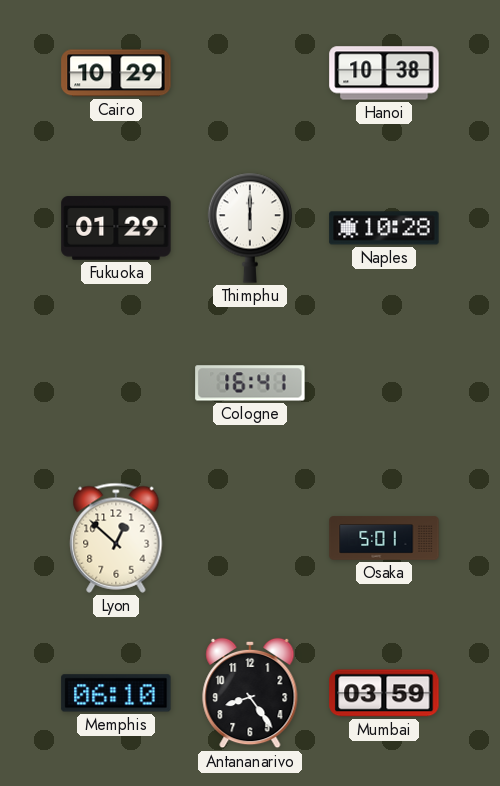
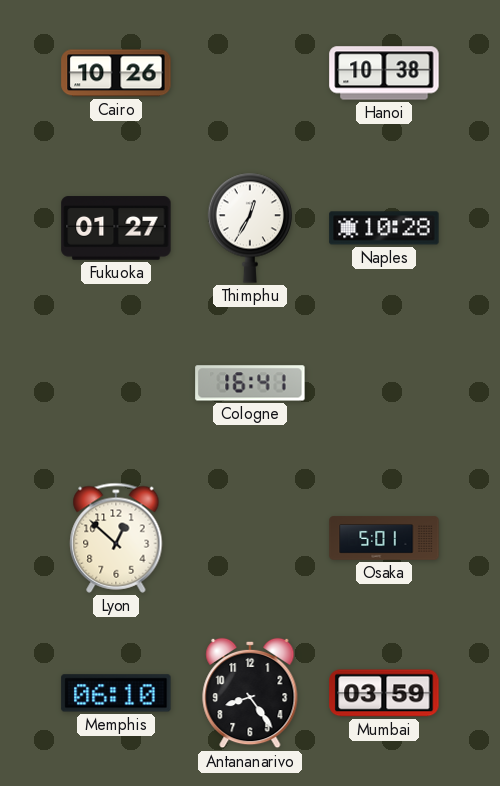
Cairo: 10:29 -> 10:26 (116, 73)
Fukuoka: 01:29 -> 01:27 (116, 228)
Thimphu: 6:00 -> 12:35 (249, 228)
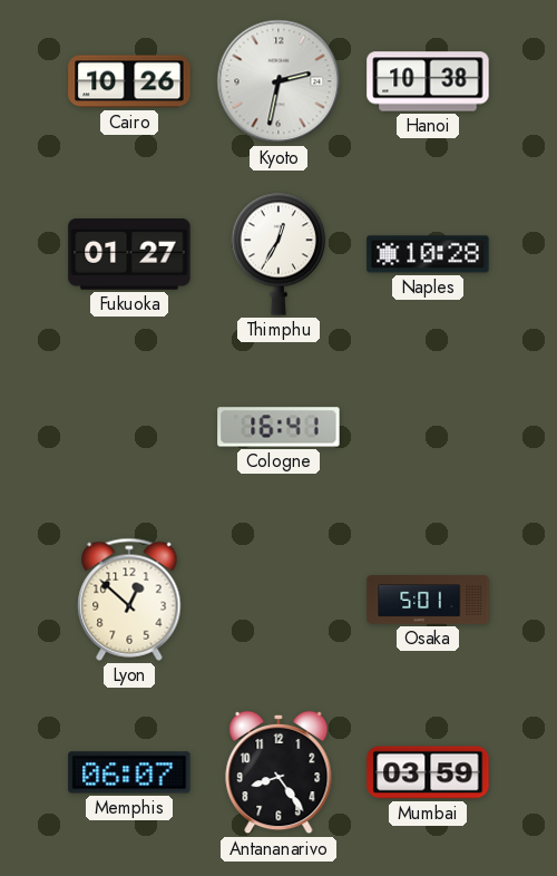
Kyoto: none -> 2:32 (278, 81)
Memphis: 06:10 -> 06:07 (129, 772)
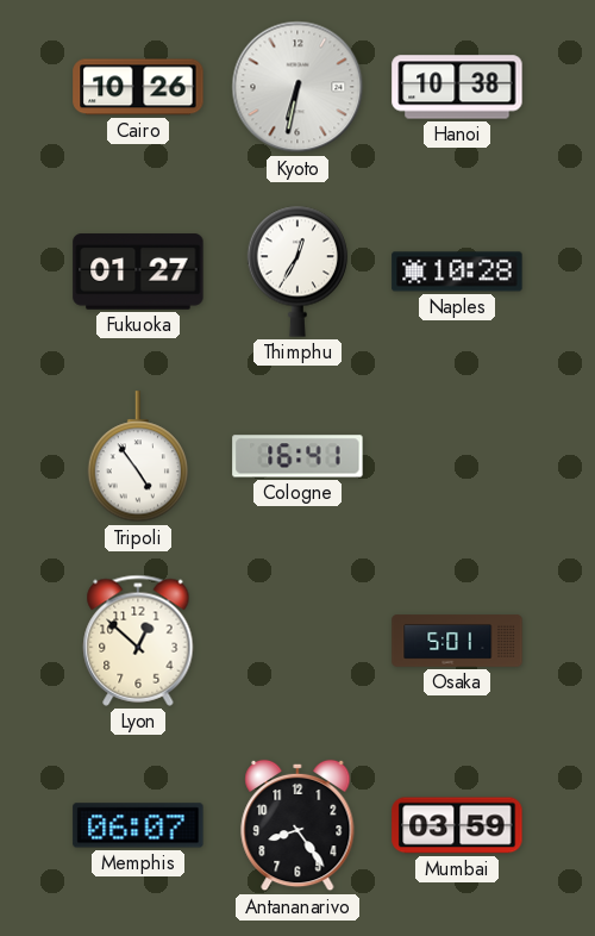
Kyoto: 2:32 -> 6:32 (297, 87)
Tripoli: none -> 4:54 (137, 457)
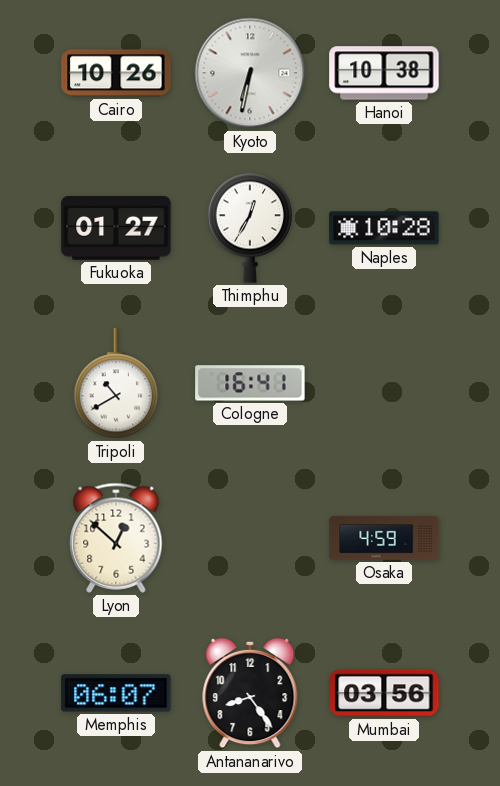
Tripoli: 4:54 -> 10:40 (115, 384)
Osaka: 5:01 -> 4:59 (384, 538)
Mumbai: 03:59 -> 03:56 (384, 693)
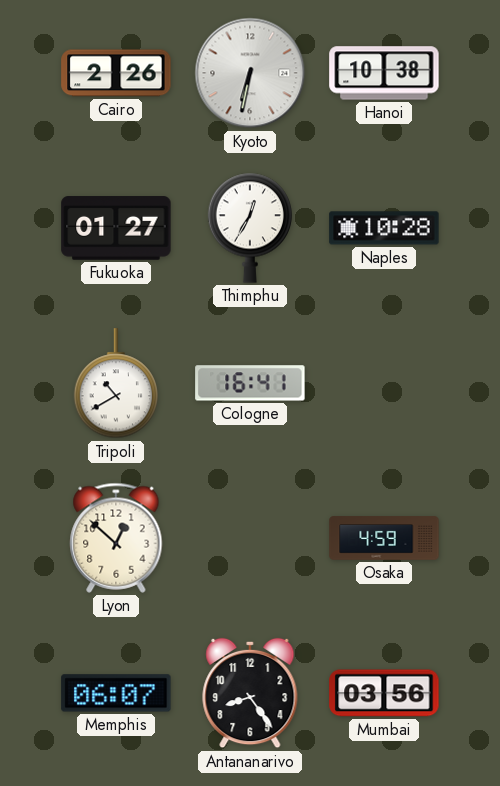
Cairo: 10:26 -> 2:26 (116, 73)
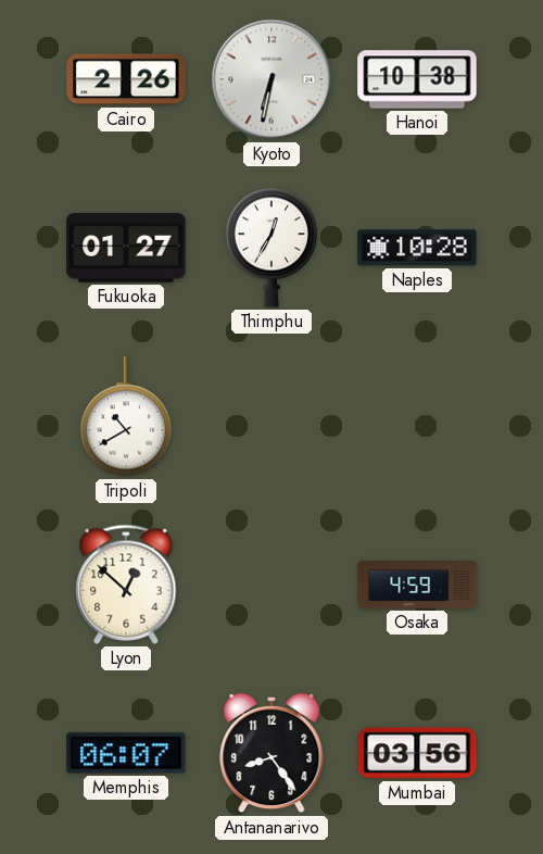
Cologne: 16:41 -> none (250, 383)
